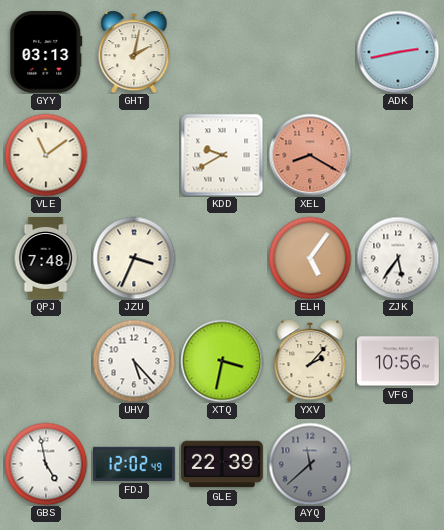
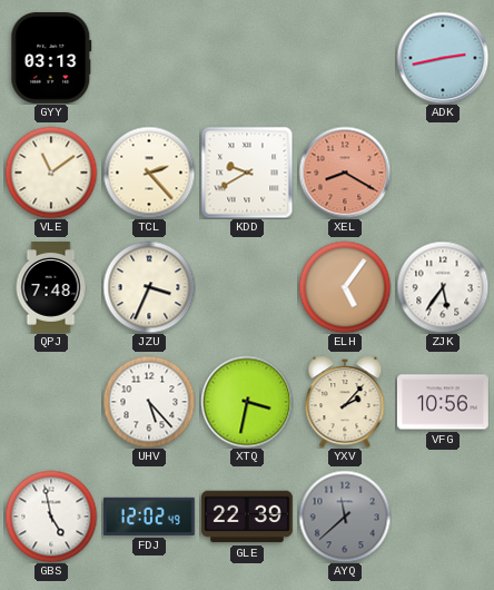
GHT: 2:02 -> none (134, 52)
TCL: none -> 2:23 (149, 173)
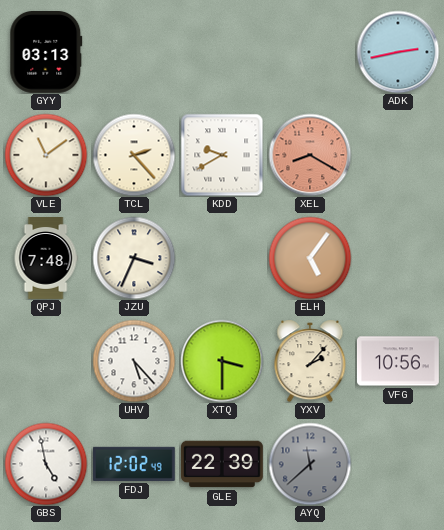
ZJK: 5:36 -> none (443, 287)
XTQ: 3:32 -> 3:30 (222, 361)
